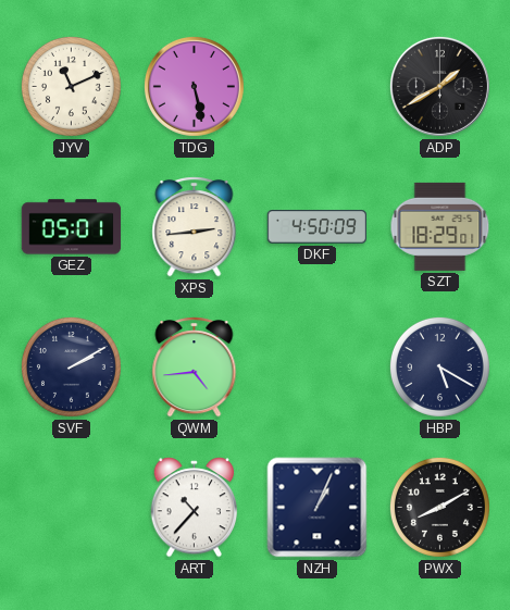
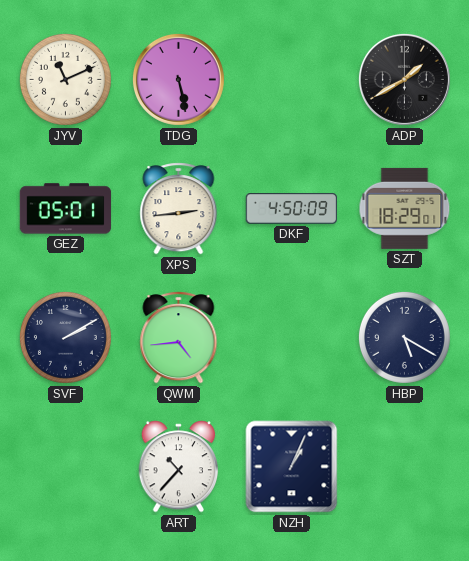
PWX: 8:10 -> none (439, 507)
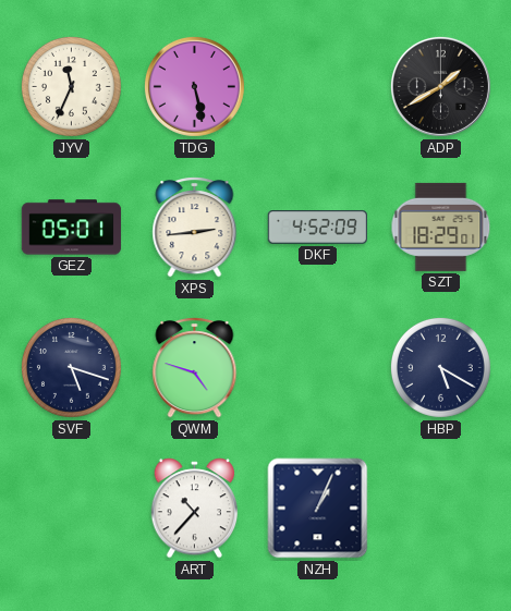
JYV: 11:11 -> 11:34 (71, 86)
DKF: 4:50 -> 4:52 (318, 228)
SVF: 2:10 -> 5:18 (71, 367)
QWM: 4:44 -> 4:48 (195, 368)
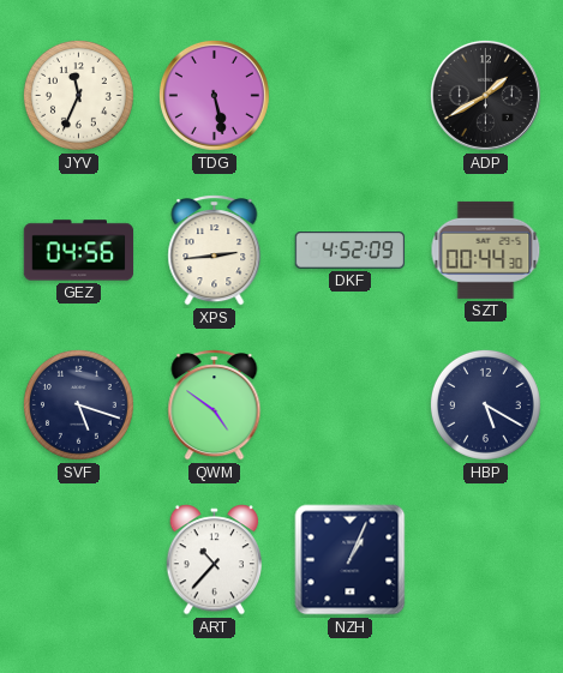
GEZ: 05:01 -> 04:56 (79, 251)
SZT: 18:29 -> 00:44 (486, 250)
QWM: 4:48 -> 4:51 (215, 405)
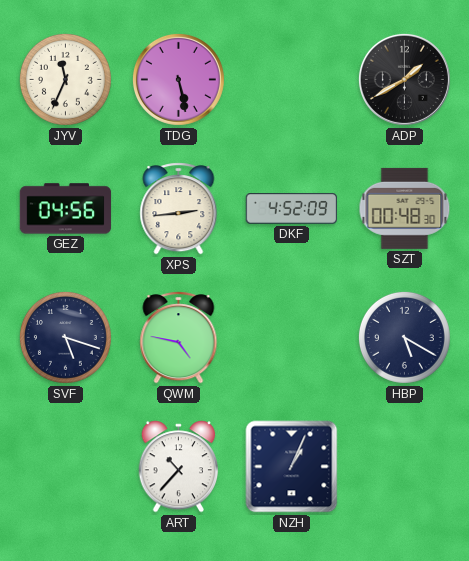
SZT: 00:44 -> 00:48 (405, 208)
QWM: 4:51 -> 4:47 (179, 338)
